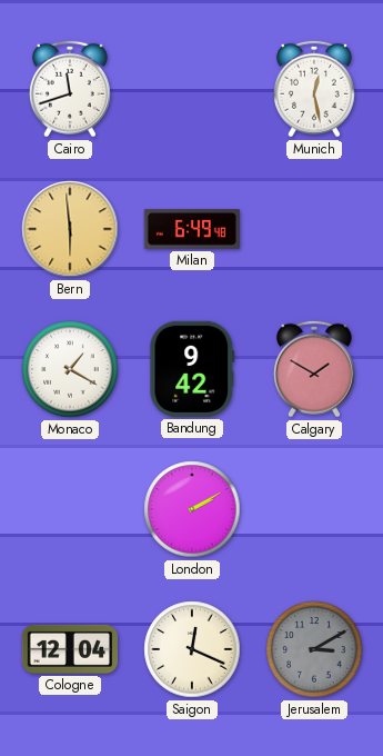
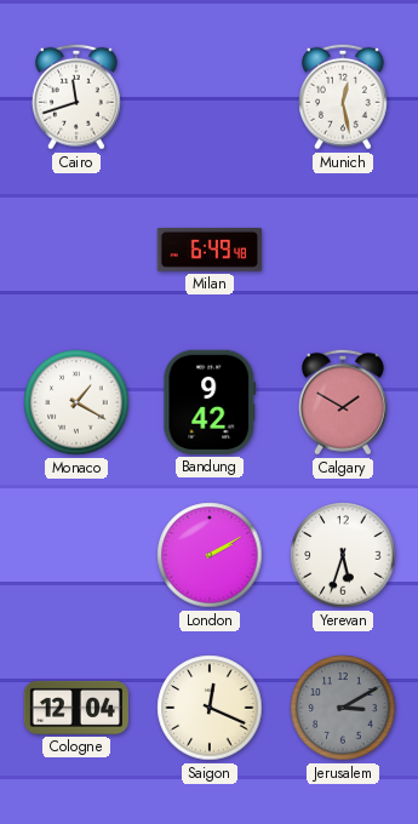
Bern: 5:59 -> none (70, 229)
Yerevan: none -> 5:33 (343, 555)
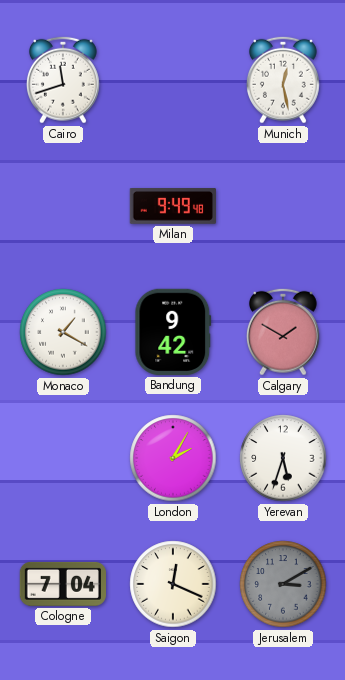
Milan: 6:49 -> 9:49 (173, 207)
London: 2:10 -> 2:05 (173, 458)
Cologne: 12:04 -> 7:04 (62, 584)
